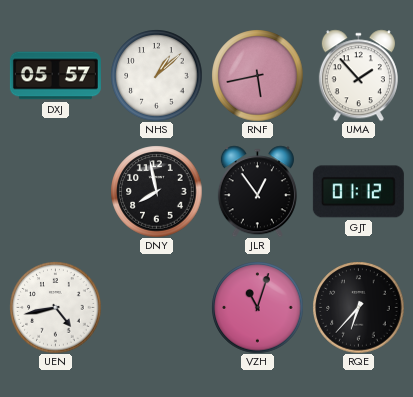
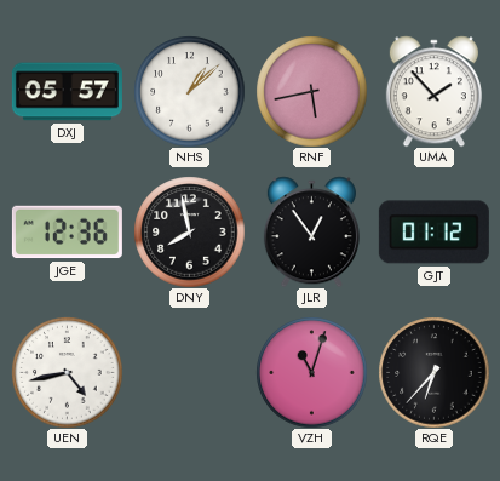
JGE: none -> 12:36 (67, 233)
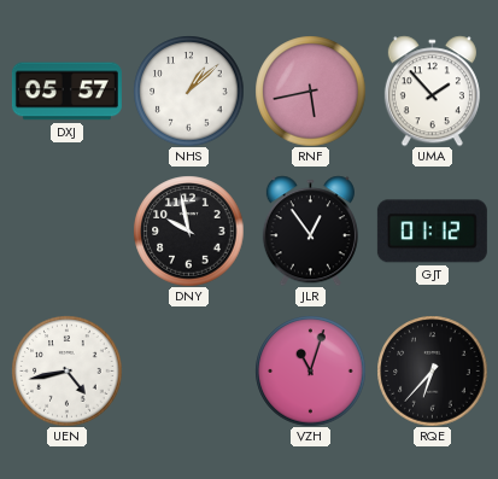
JGE: 12:36 -> none (67, 233)
DNY: 7:58 -> 9:58 (188, 230)
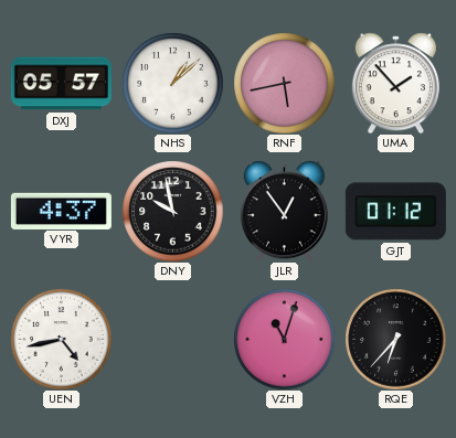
VYR: none -> 4:37 (61, 211)
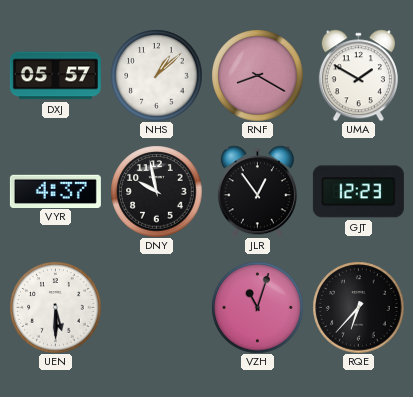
RNF: 5:43 -> 8:20 (257, 75)
UMA: 1:53 -> 1:50 (358, 75)
GJT: 01:12 -> 12:23 (358, 192)
UEN: 4:43 -> 5:30 (55, 307)
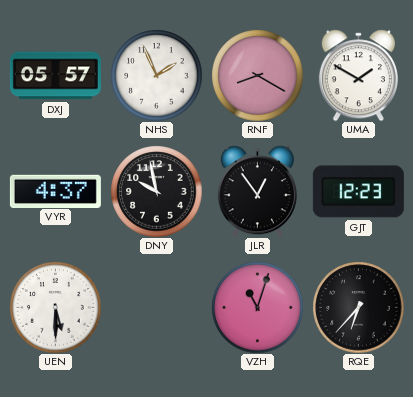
NHS: 1:08 -> 1:56 (156, 75)
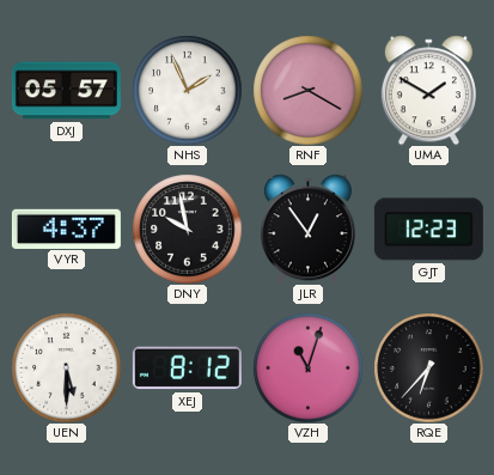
XEJ: none -> 8:12 (187, 369)
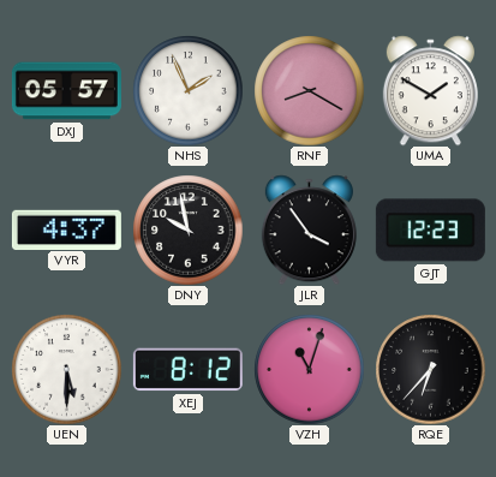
JLR: 12:54 -> 3:54 (309, 229)
